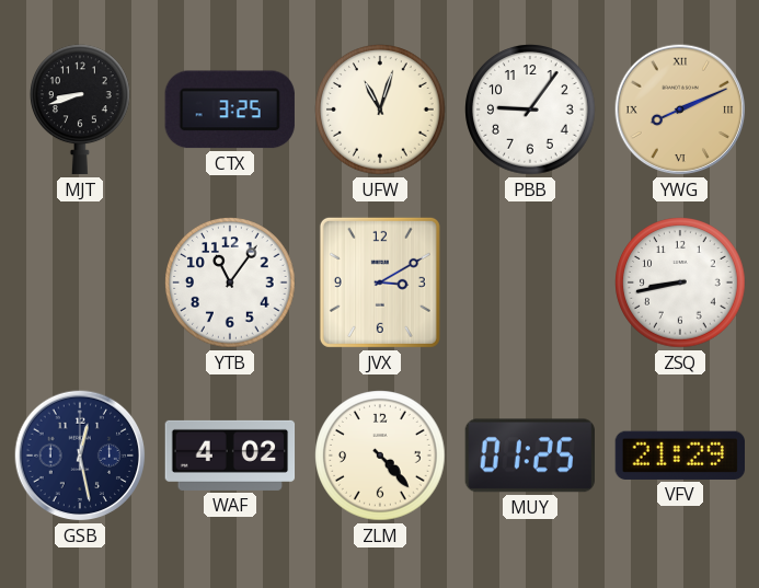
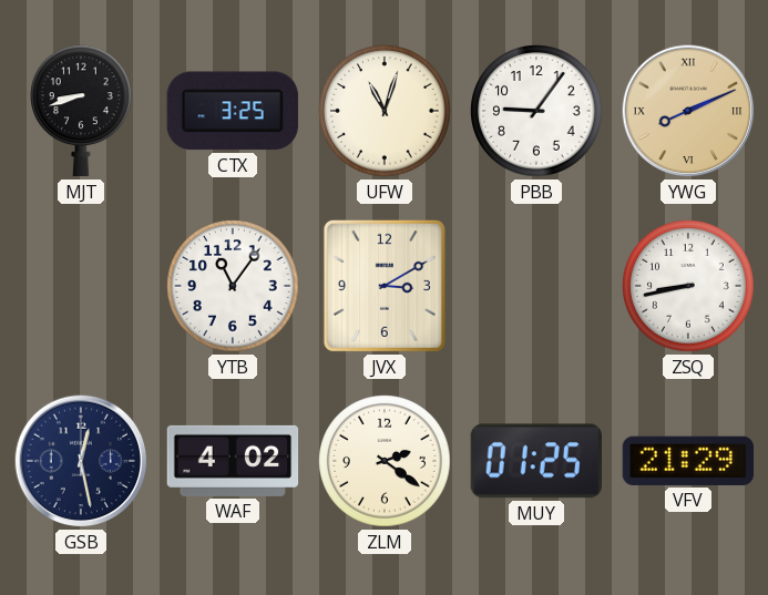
ZLM: 4:23 -> 2:21 (385, 461)
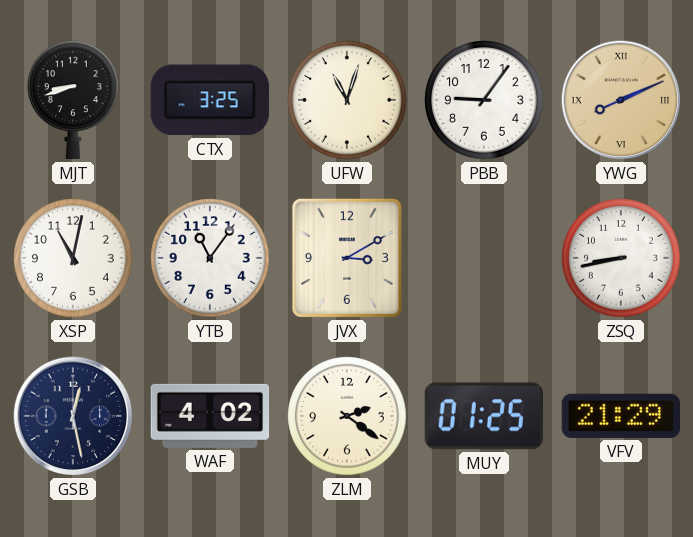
XSP: none -> 11:02 (73, 258)
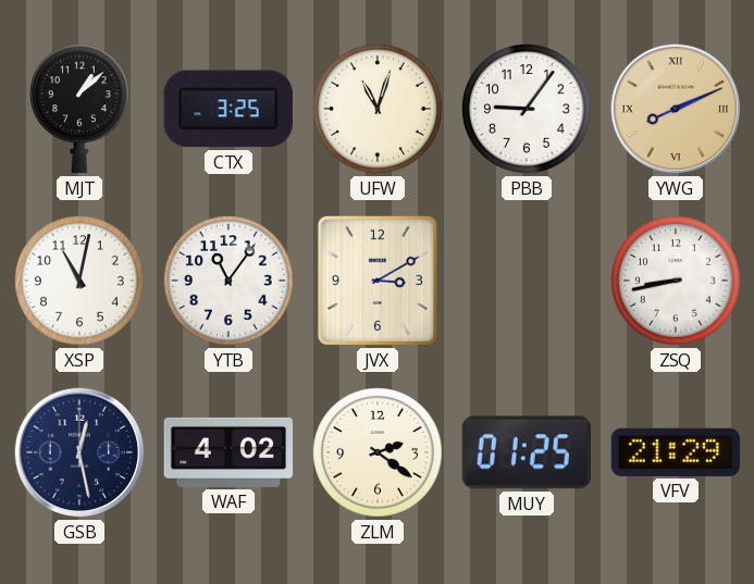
MJT: 8:42 -> 1:08 (81, 109)
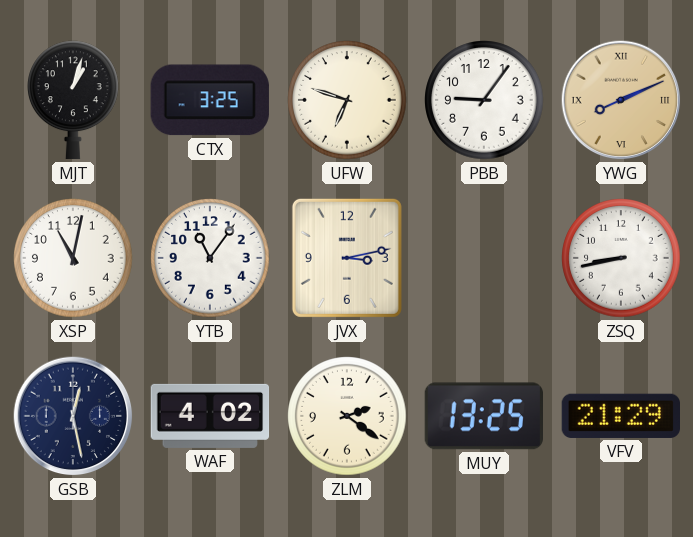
MJT: 1:08 -> 1:03 (74, 100)
UFW: 11:03 -> 6:48 (347, 100)
JVX: 3:10 -> 3:13 (347, 258)
MUY: 01:25 -> 13:25 (483, 416)
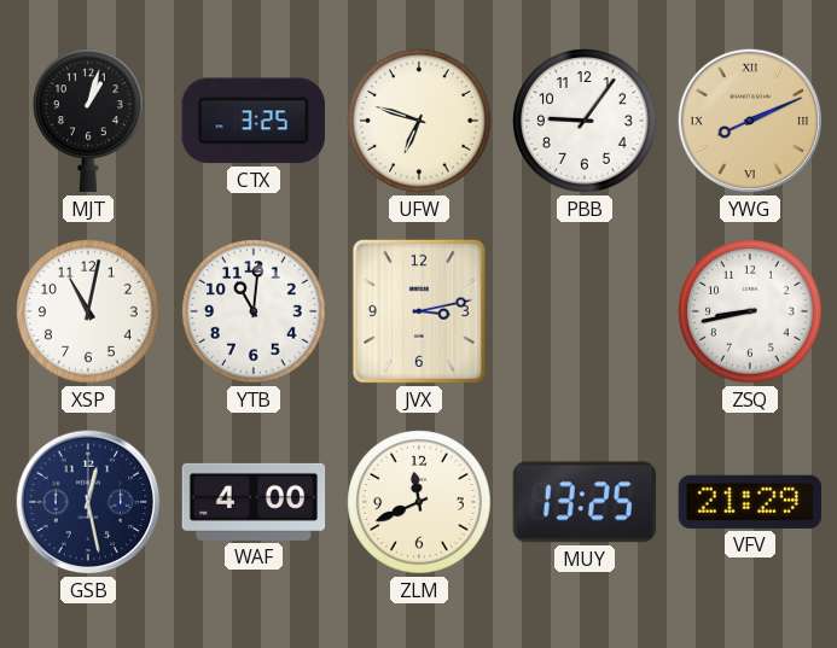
YTB: 11:06 -> 11:01 (254, 311)
WAF: 4:02 -> 4:00 (254, 502)
ZLM: 2:21 -> 11:41 (419, 502)
